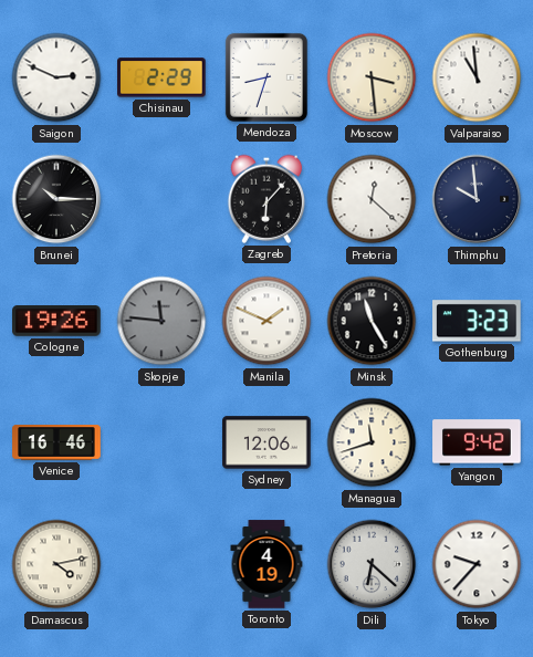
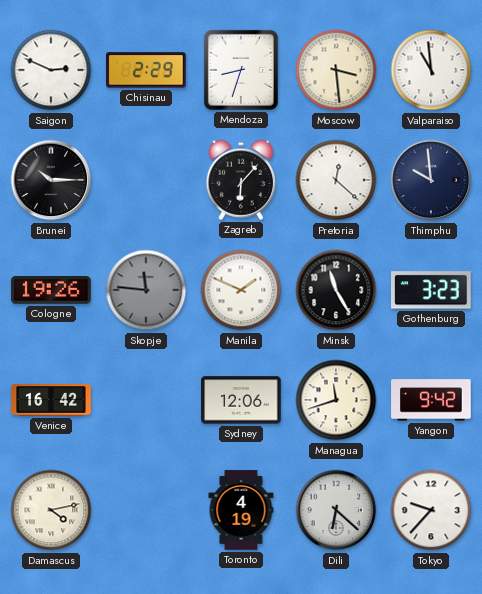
Venice: 16:46 -> 16:42 (51, 400)
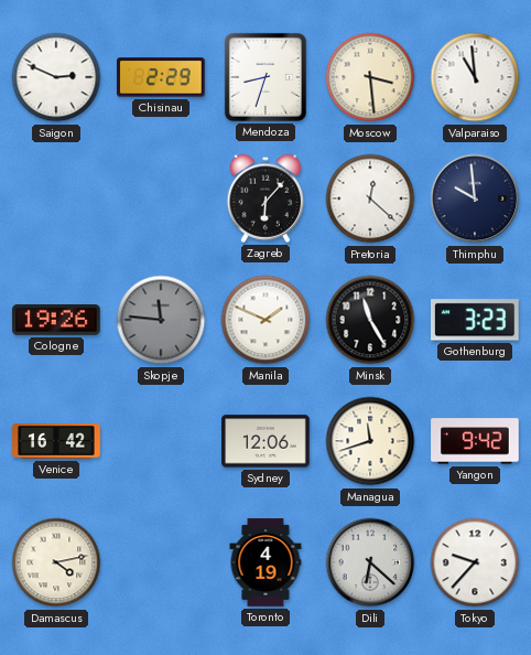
Brunei: 10:15 -> none (51, 180)
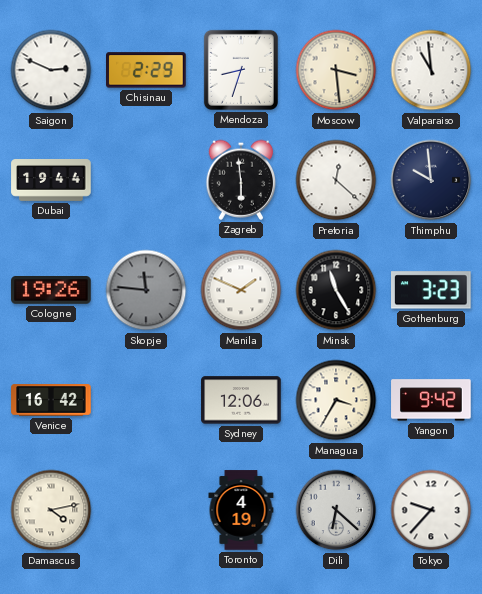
Dubai: none -> 19:44 (51, 181)
Zagreb: 6:07 -> 5:59 (241, 180)
Managua: 11:42 -> 3:35 (336, 400)
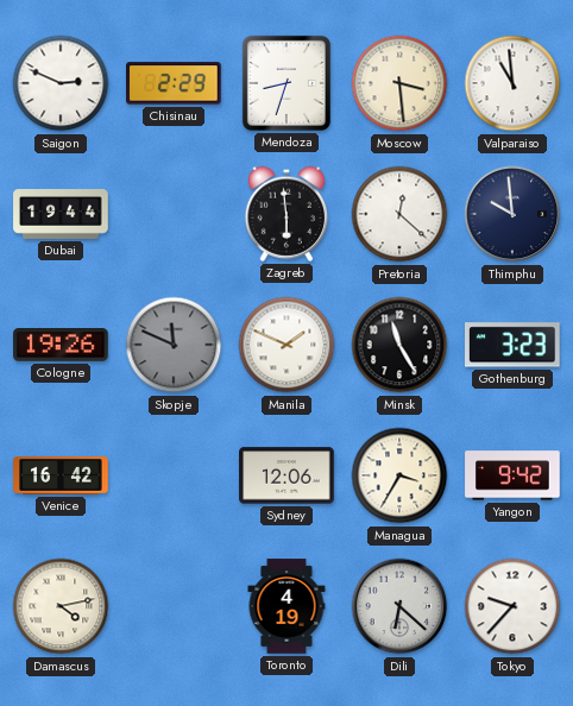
Skopje: 11:46 -> 11:49 (174, 345)
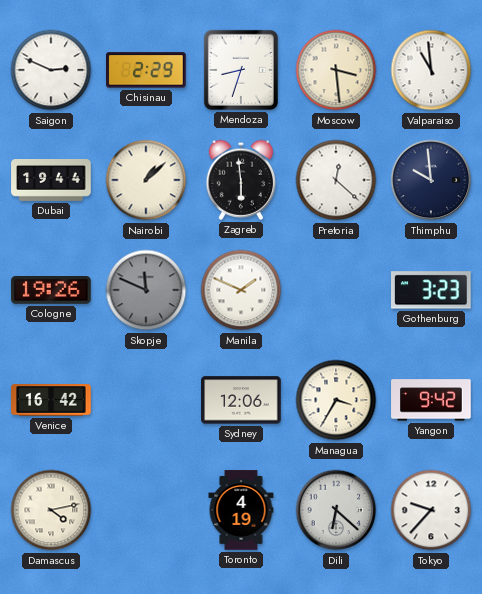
Nairobi: none -> 1:08 (146, 180)
Minsk: 11:25 -> none (399, 345)
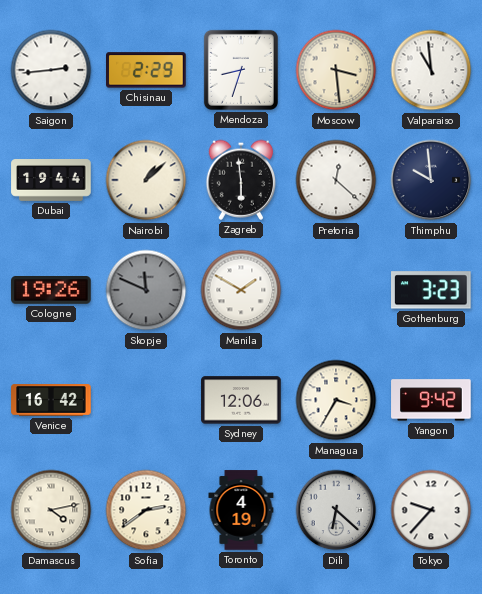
Saigon: 2:49 -> 2:44 (51, 70)
Manila: 1:49 -> 1:50 (241, 290)
Sofia: none -> 2:39 (146, 510)
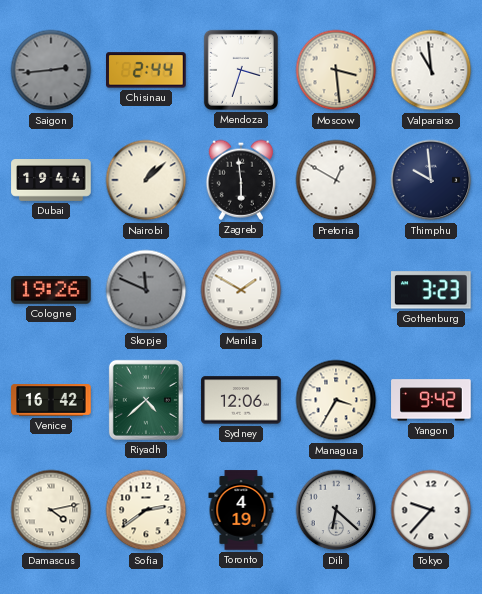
Saigon dial: white -> grey (51, 70)
Chisinau: 2:29 -> 2:44 (147, 70)
Mendoza: 8:33 -> 3:33 (241, 70)
Pretoria: 12:22 -> 12:50 (336, 180)
Riyadh: none -> 4:38 (146, 400)
